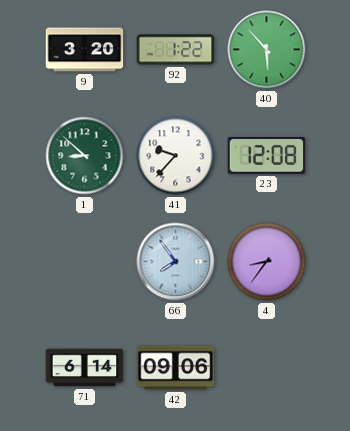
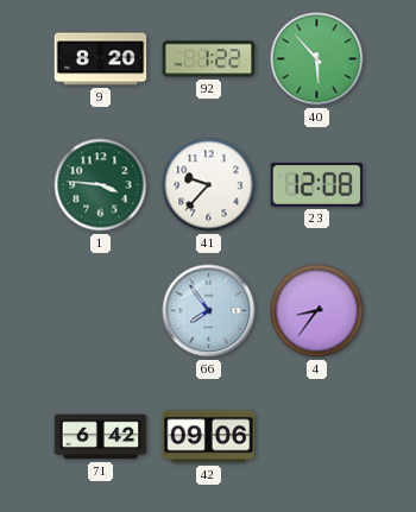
9: 3:20 -> 8:20 (101, 59)
1: 8:52 -> 3:46 (101, 185)
71: 6:14 -> 6:42 (101, 437)
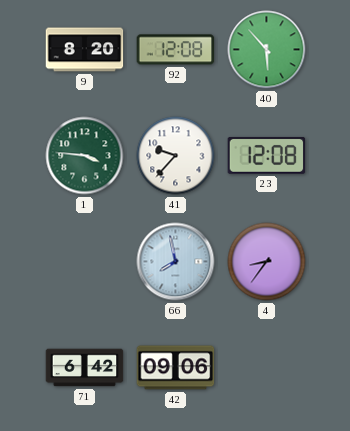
92: 1:22 -> 12:08 (176, 50)
66: 7:54 -> 7:58 (176, 262)
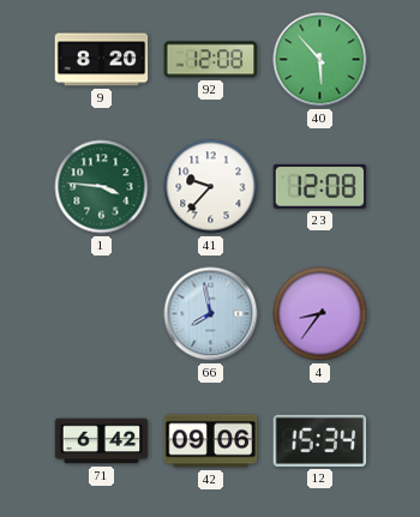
12: none -> 15:34 (320, 440)
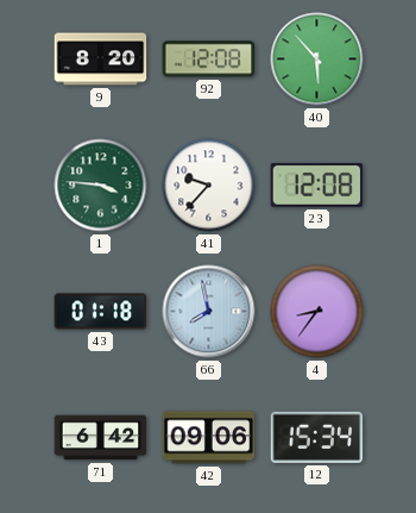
43: none -> 01:18 (101, 312)
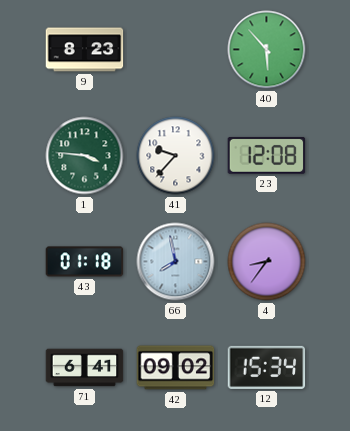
9: 8:20 -> 8:23 (85, 50)
92: 12:08 -> none (209, 60)
71: 6:42 -> 6:41 (85, 368)
42: 09:06 -> 09:02 (176, 368)
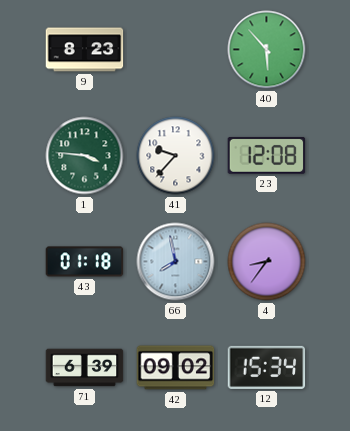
71: 6:41 -> 6:39 (85, 368)
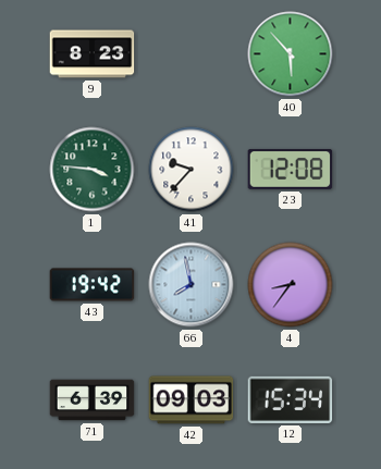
43: 01:18 -> 19:42 (93, 285)
42: 09:02 -> 09:03 (192, 400)
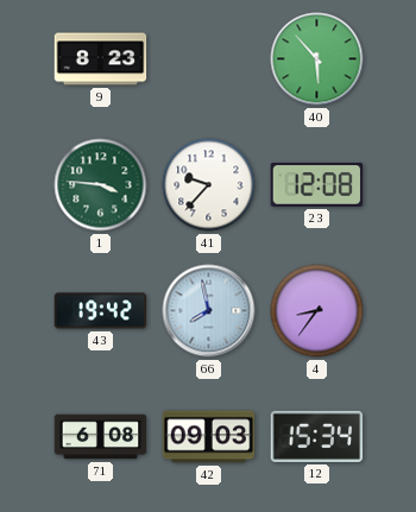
71: 6:39 -> 6:08 (101, 437)
